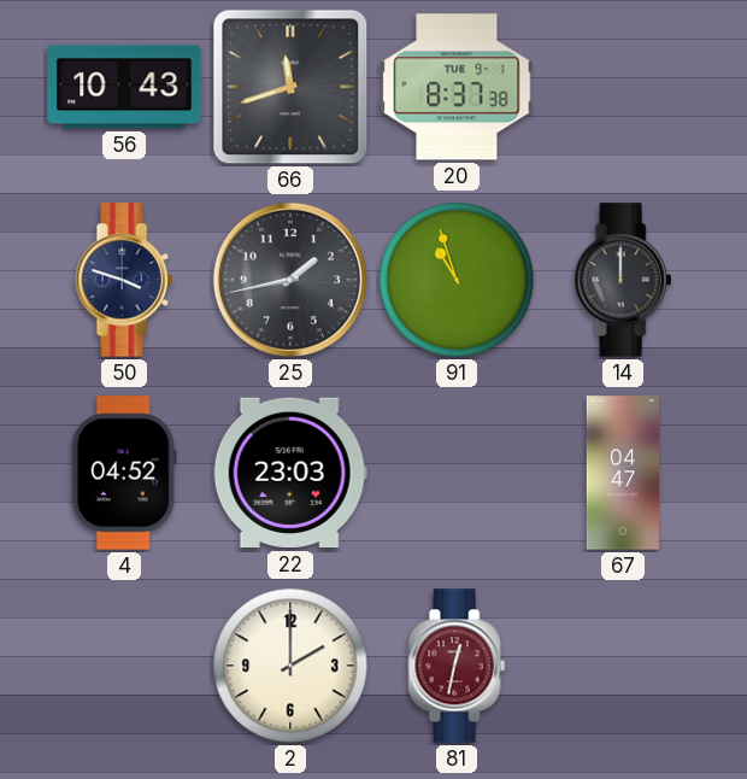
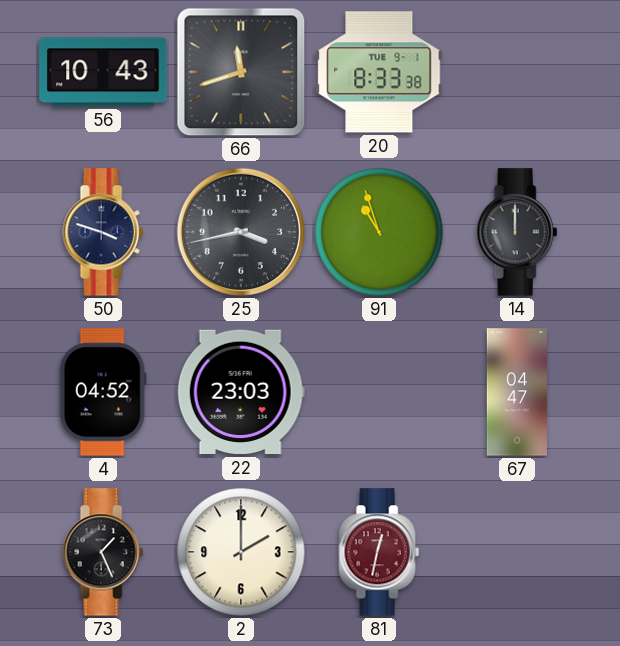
20: 8:37 -> 8:33 (379, 72)
25: 1:43 -> 3:43 (241, 232)
73: none -> 1:26 (103, 552)
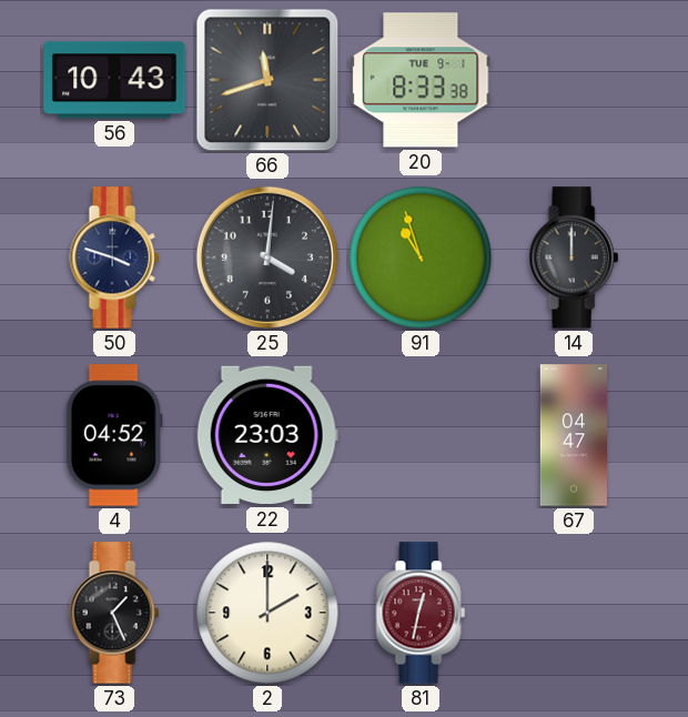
25: 3:43 -> 4:01 (267, 257)
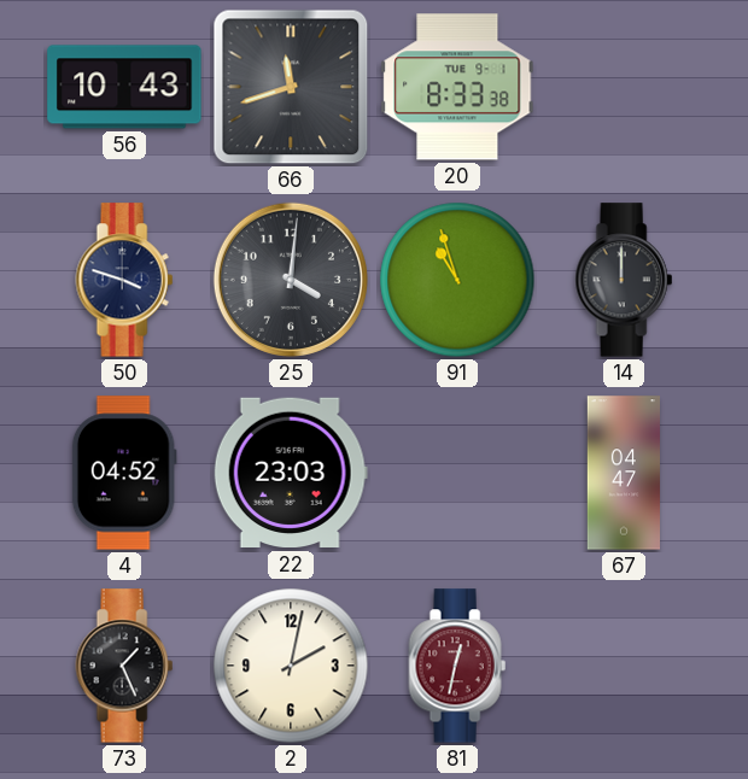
2: 2:00 -> 2:02 (291, 666)
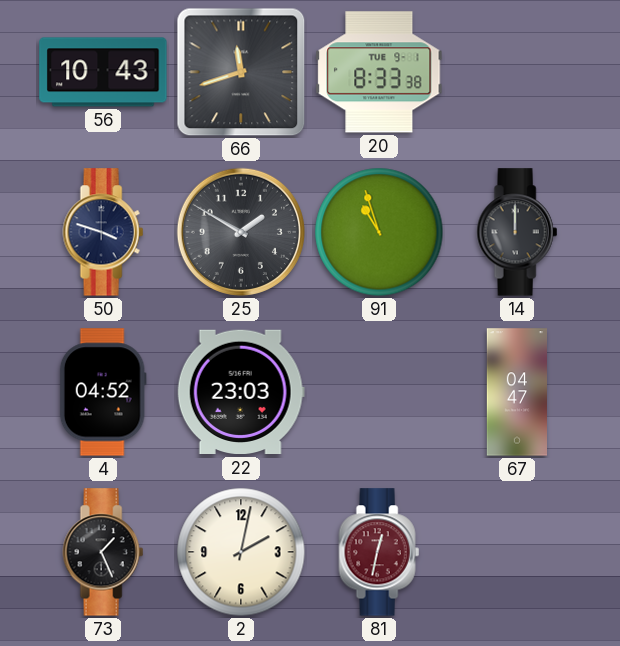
25: 4:01 -> 1:50 (241, 232)
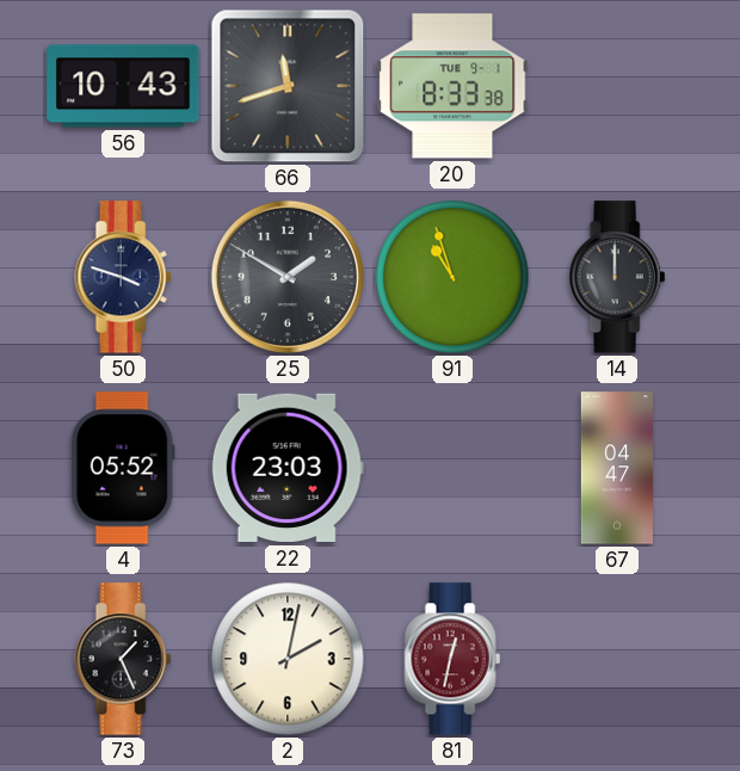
4: 04:52 -> 05:52 (123, 468)
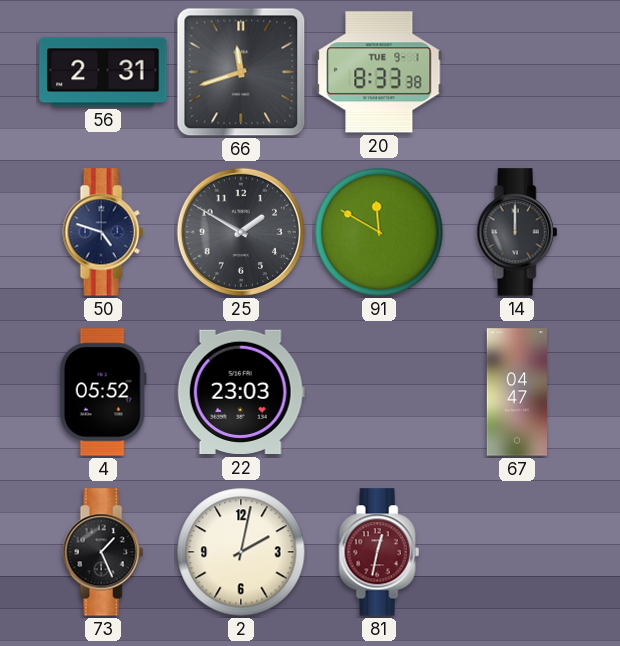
56: 10:43 -> 2:31 (103, 72)
50: 3:48 -> 4:48 (103, 232)
91: 10:57 -> 11:50 (379, 232)
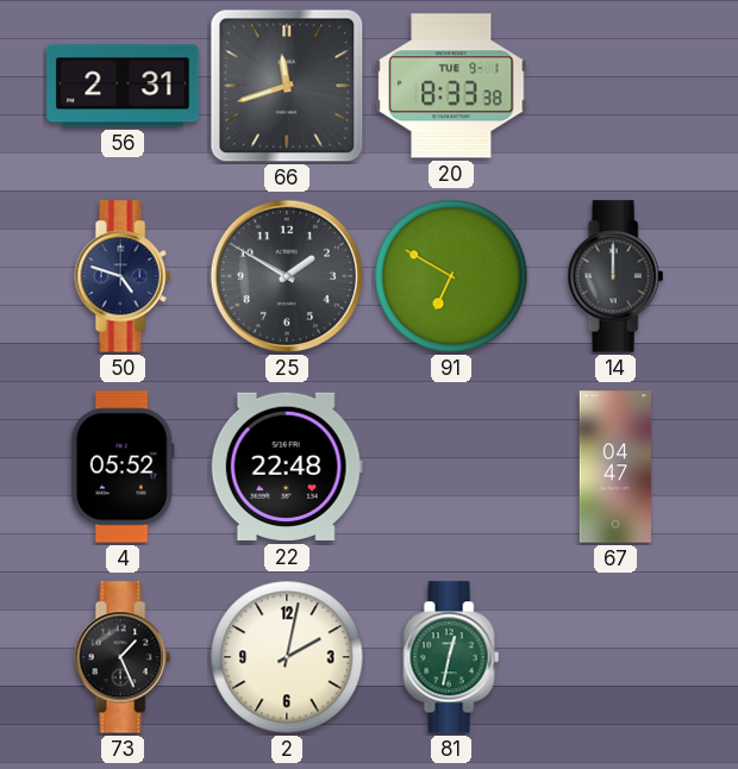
91: 11:50 -> 6:50 (451, 276)
22: 23:03 -> 22:48 (287, 467)
81 dial: burgundy -> green (451, 657)
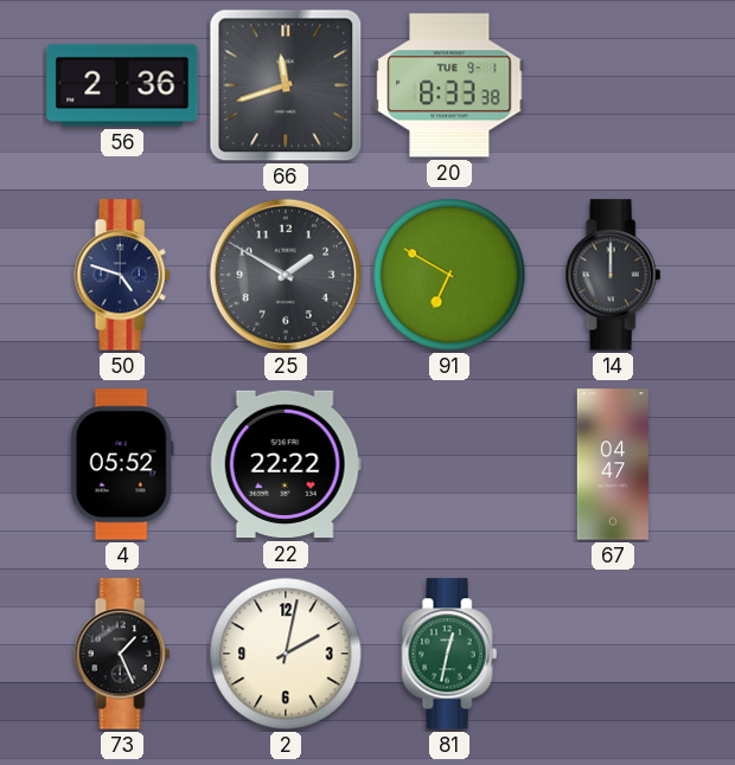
56: 2:31 -> 2:36 (122, 85)
22: 22:48 -> 22:22 (286, 464)
